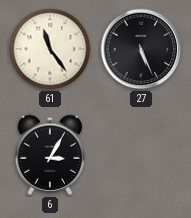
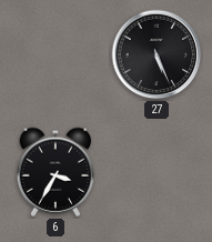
61: 11:24 -> none (50, 49)
6: 3:05 -> 3:35 (55, 172)
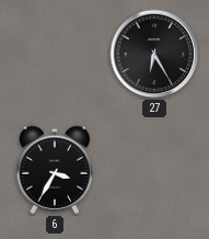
27: 5:26 -> 6:25 (154, 54)
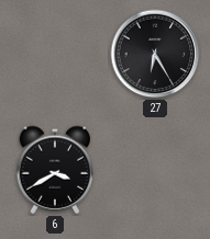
6: 3:35 -> 3:40 (55, 170)
